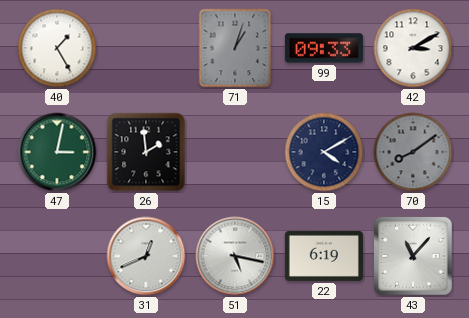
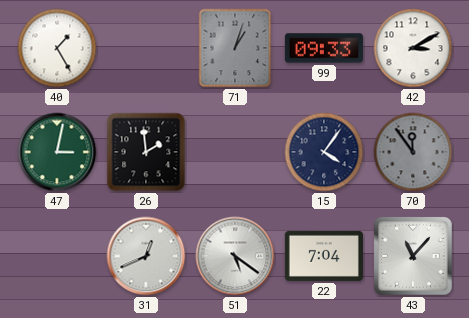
15: 4:10 -> 4:06 (324, 152)
70: 8:09 -> 11:54 (413, 152)
51: 5:17 -> 5:21 (235, 256)
22: 6:19 -> 7:04 (324, 256)
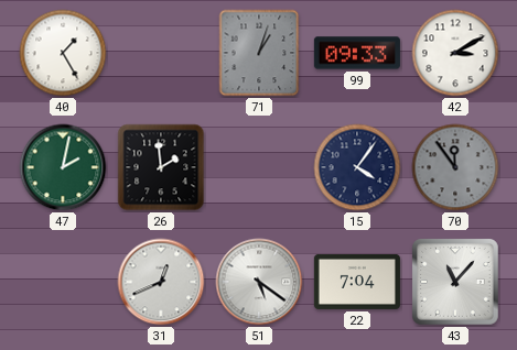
47: 3:02 -> 2:02 (63, 167)
